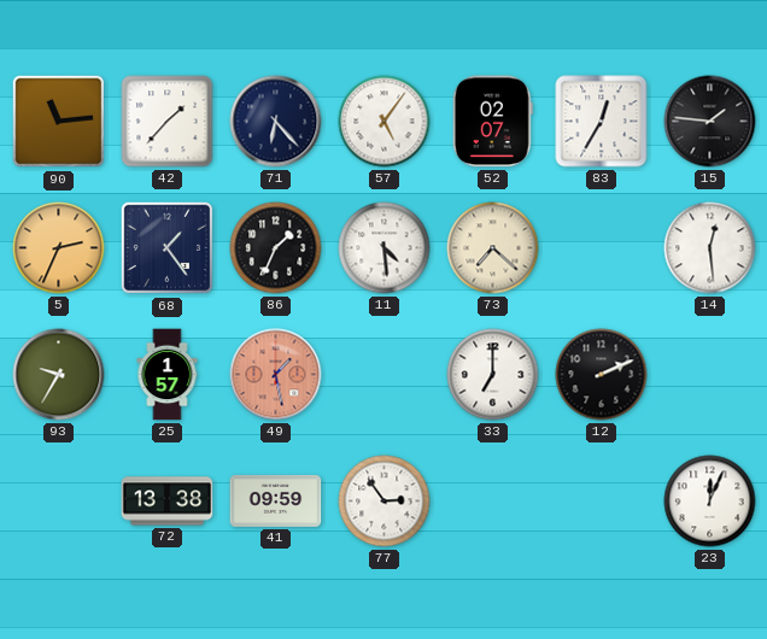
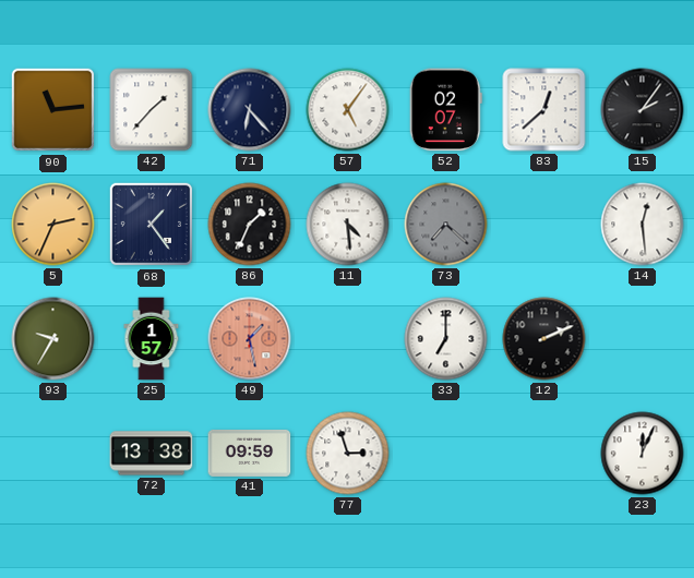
83: 12:35 -> 12:38 (545, 110)
15: 1:46 -> 2:06 (643, 110)
73 dial: cream -> grey (446, 225)
77: 2:54 -> 2:57 (348, 454)
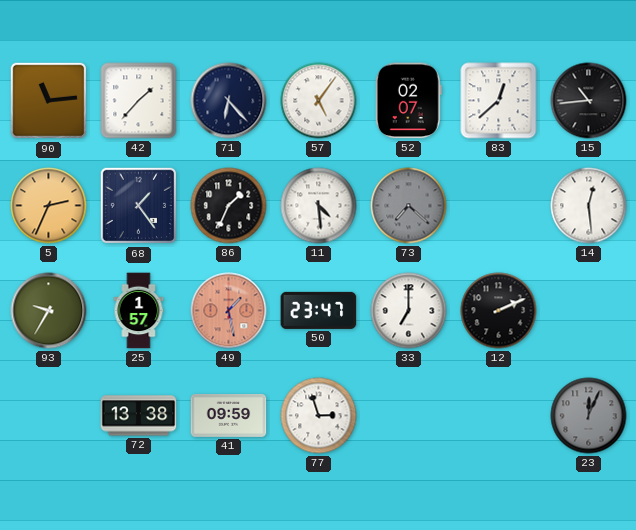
15: 2:06 -> 10:44 (589, 101)
50: none -> 23:47 (319, 310)
23 dial: white -> grey (589, 416)
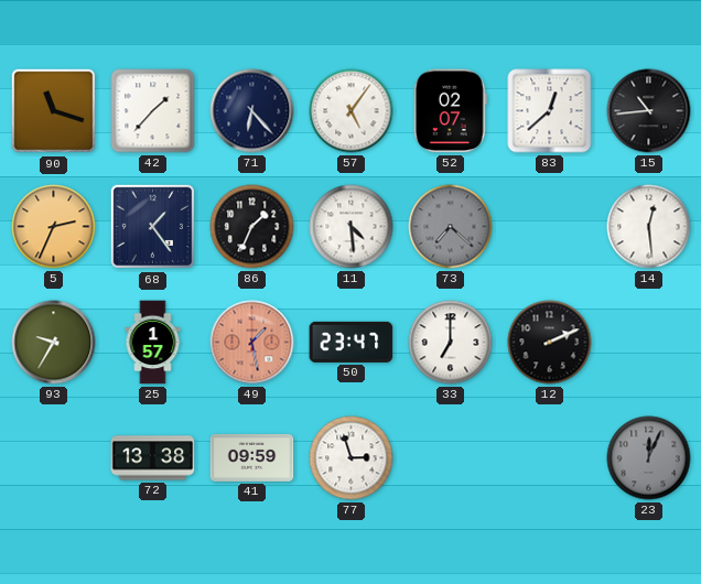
90: 11:14 -> 11:18 (54, 111)
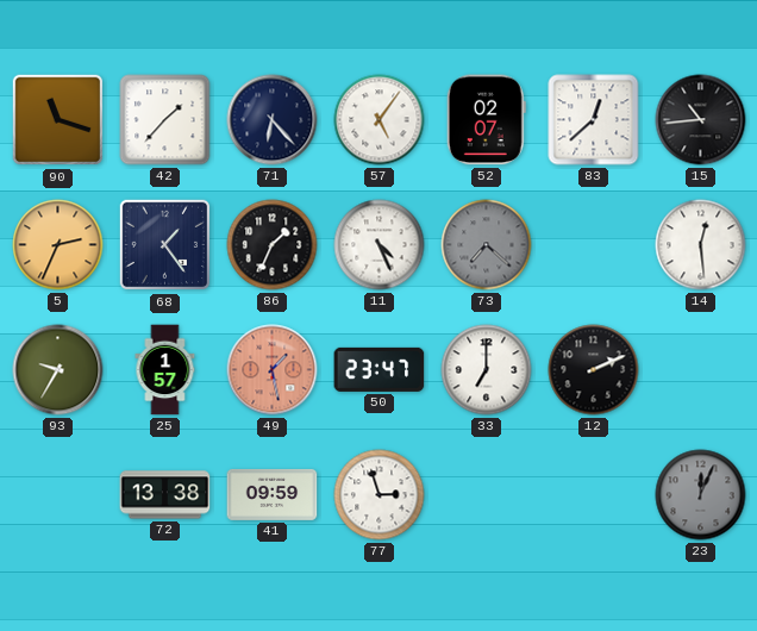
11: 4:29 -> 4:26 (380, 245)
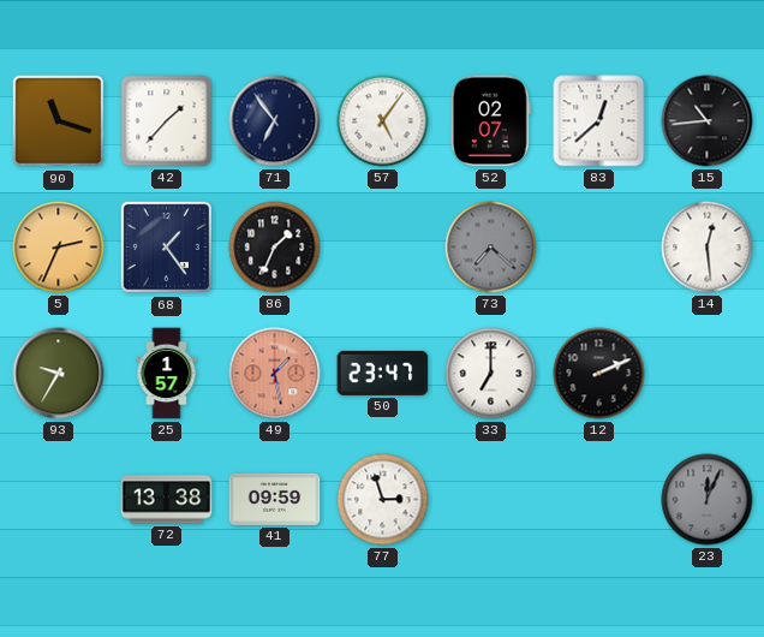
71: 6:23 -> 6:54 (275, 121)
11: 4:26 -> none (380, 245)
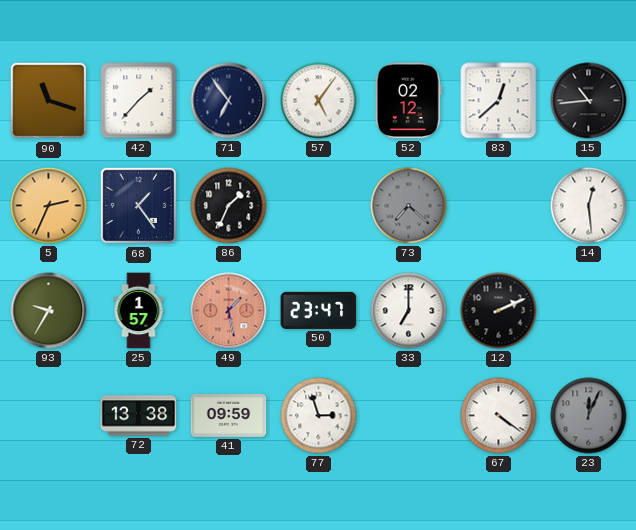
52: 02:07 -> 02:12 (408, 101)
67: none -> 4:21 (499, 416)
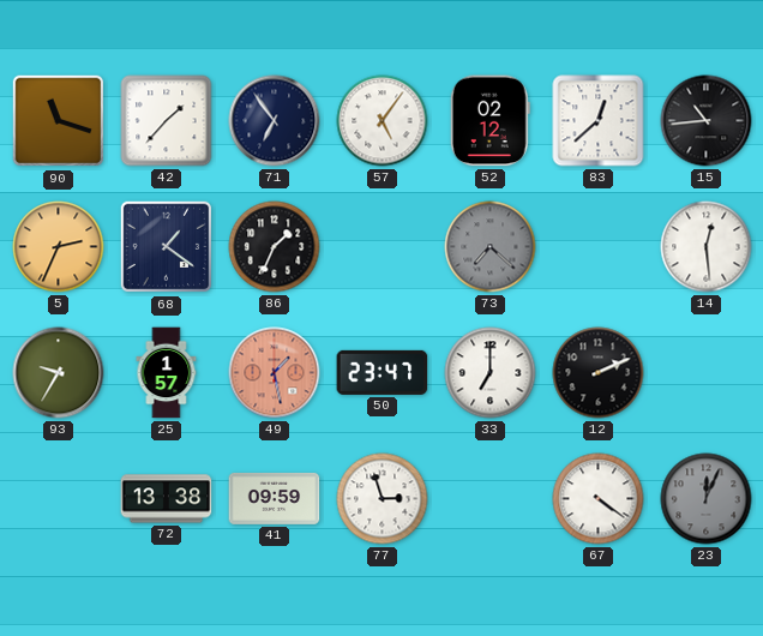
68: 1:24 -> 1:21 (167, 247)
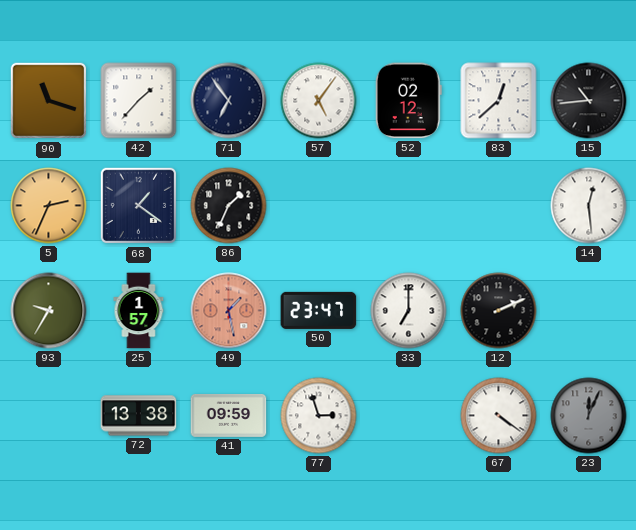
73: 7:22 -> none (491, 247)
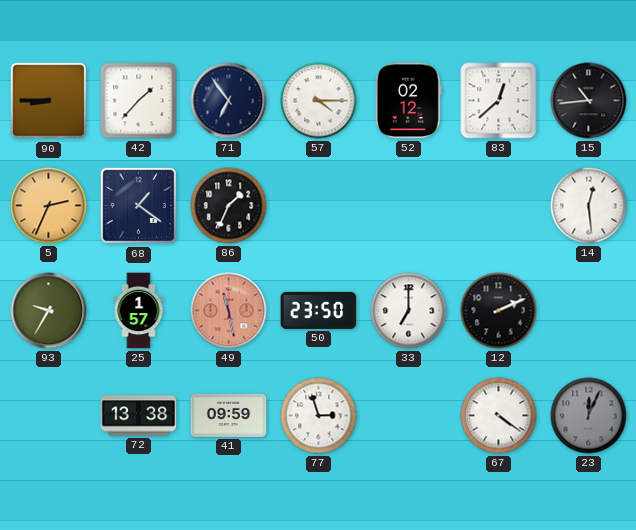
90: 11:18 -> 8:45 (49, 101)
57: 5:06 -> 4:15 (319, 101)
49: 1:28 -> 11:28 (229, 311)
50: 23:47 -> 23:50 (319, 310)
